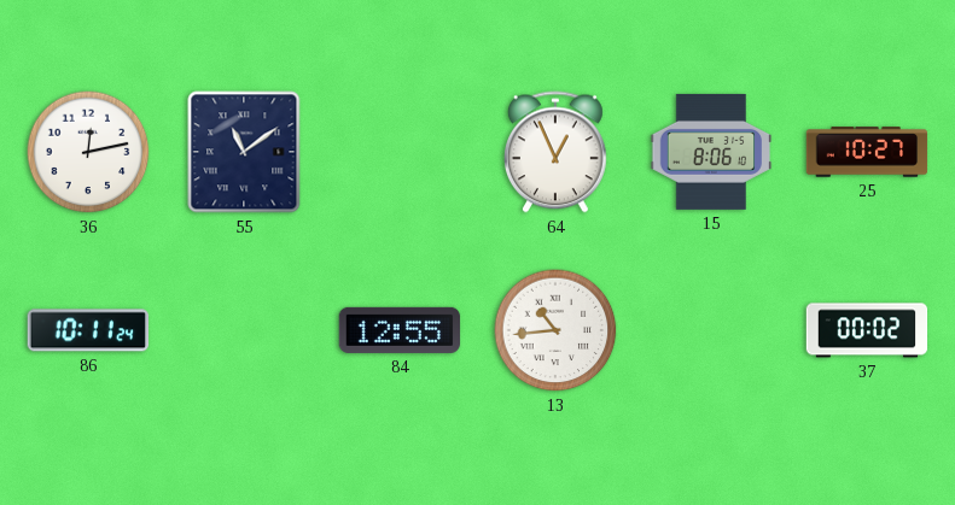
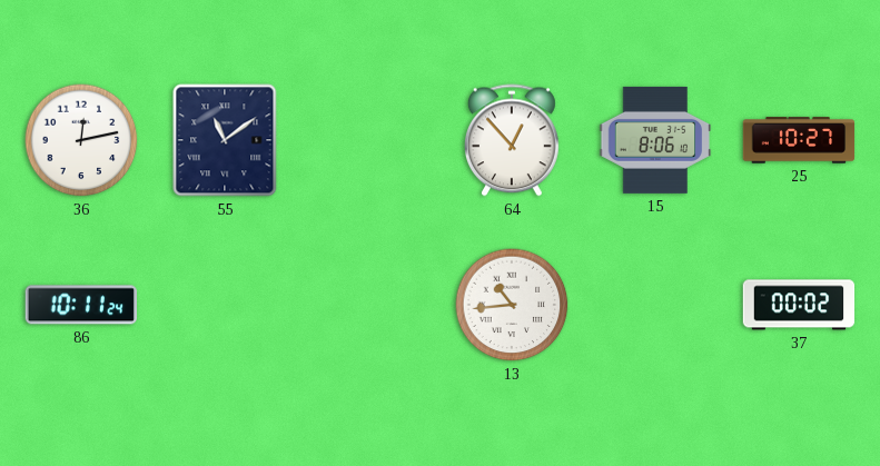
64: 12:56 -> 12:53 (512, 140)
84: 12:55 -> none (400, 330)
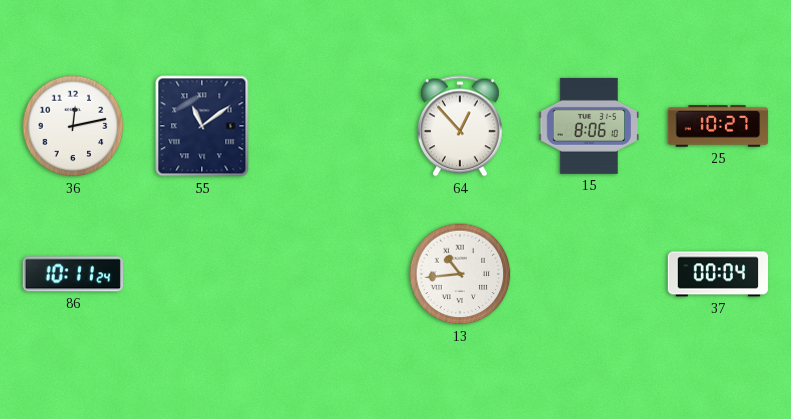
37: 00:02 -> 00:04 (718, 274)
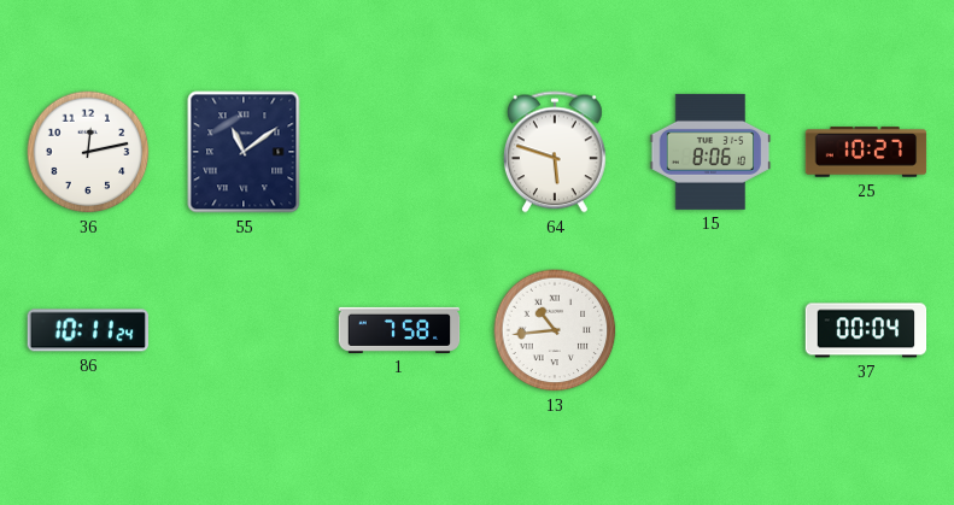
64: 12:53 -> 5:48 (555, 152)
1: none -> 7:58 (399, 330)
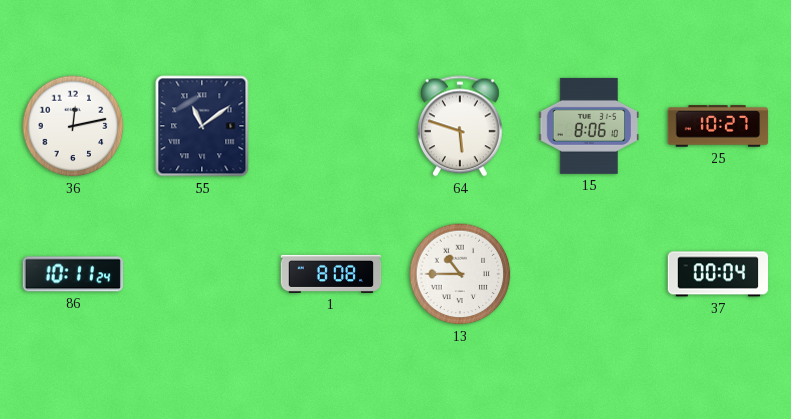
1: 7:58 -> 8:08 (331, 274)
13: 10:44 -> 10:45 (460, 274)
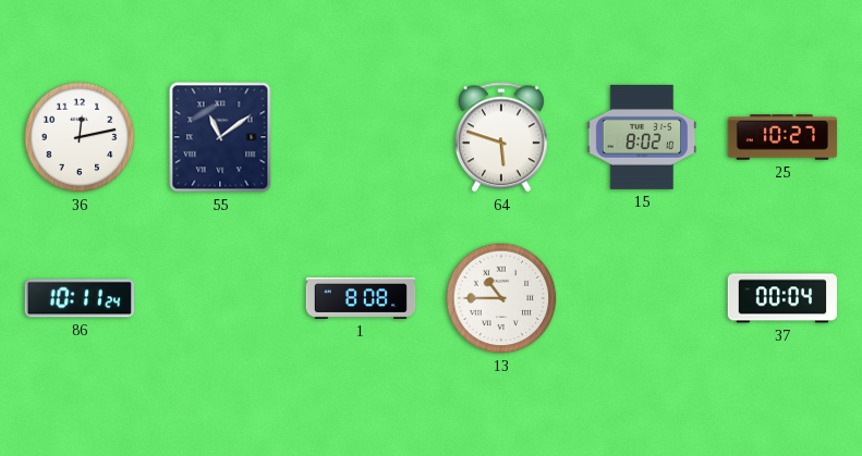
15: 8:06 -> 8:02 (642, 137)
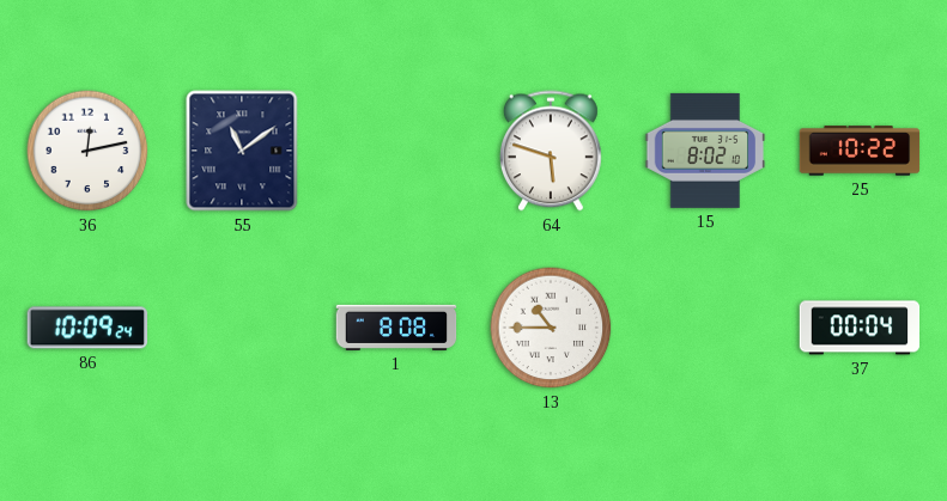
25: 10:27 -> 10:22 (860, 151)
86: 10:11 -> 10:09 (86, 328)
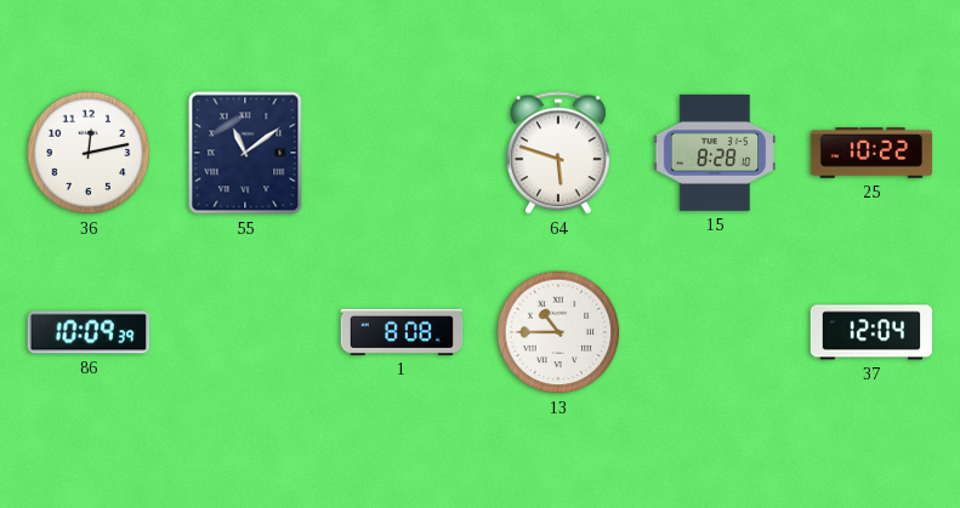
15: 8:02 -> 8:28 (715, 153)
86: 10:09:24 -> 10:09:39 (87, 332)
37: 00:04 -> 12:04 (871, 332)
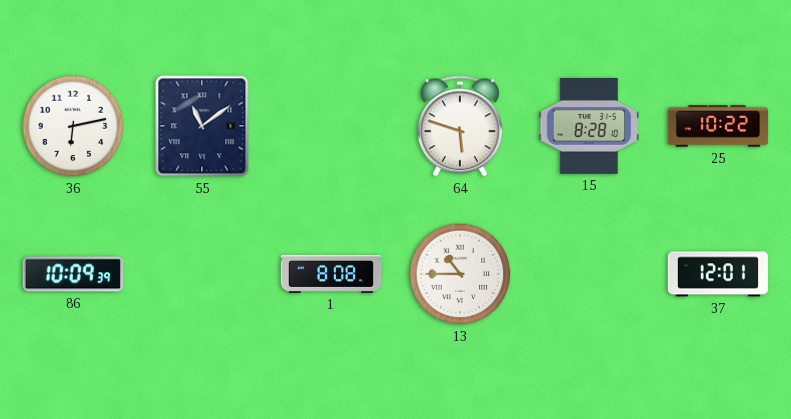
36: 12:13 -> 6:13 (73, 126)
37: 12:04 -> 12:01 (718, 274)
